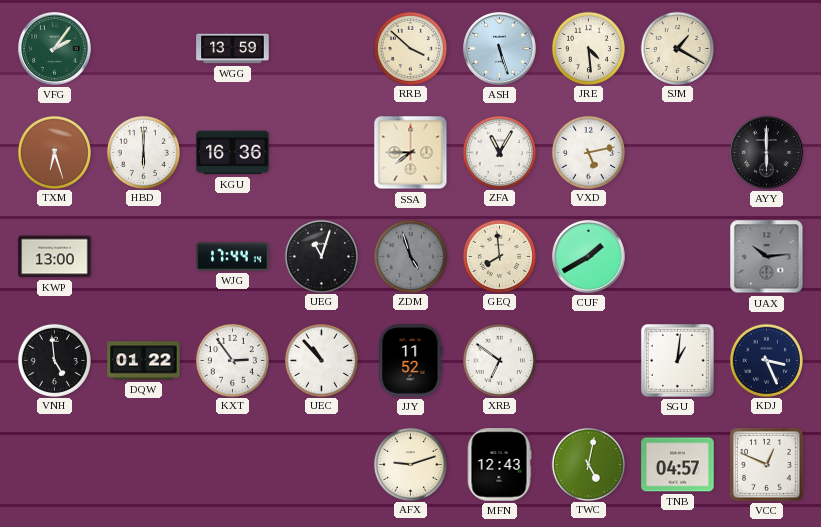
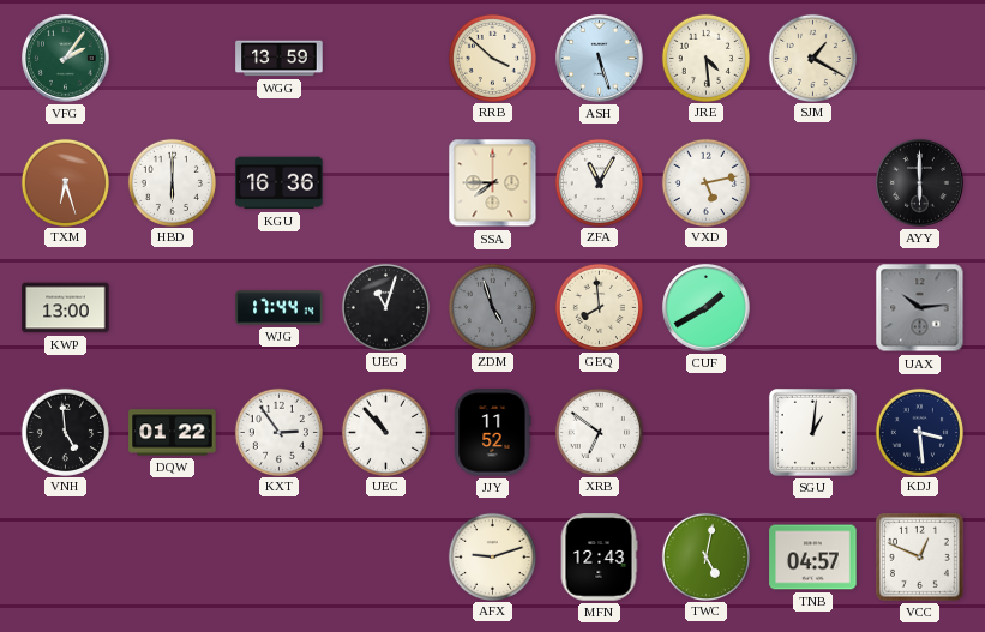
KDJ: 3:26 -> 3:29 (919, 432)
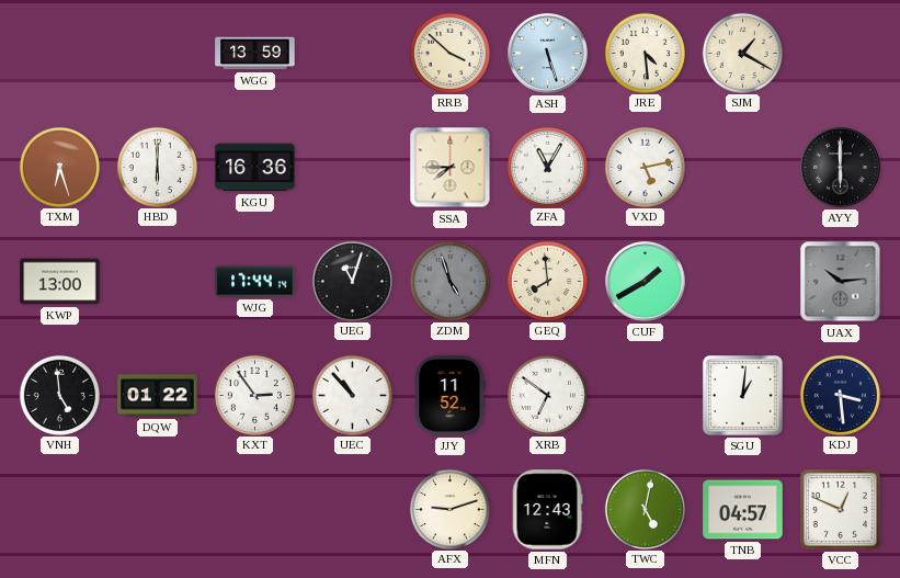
VFG: 2:06 -> none (66, 59)
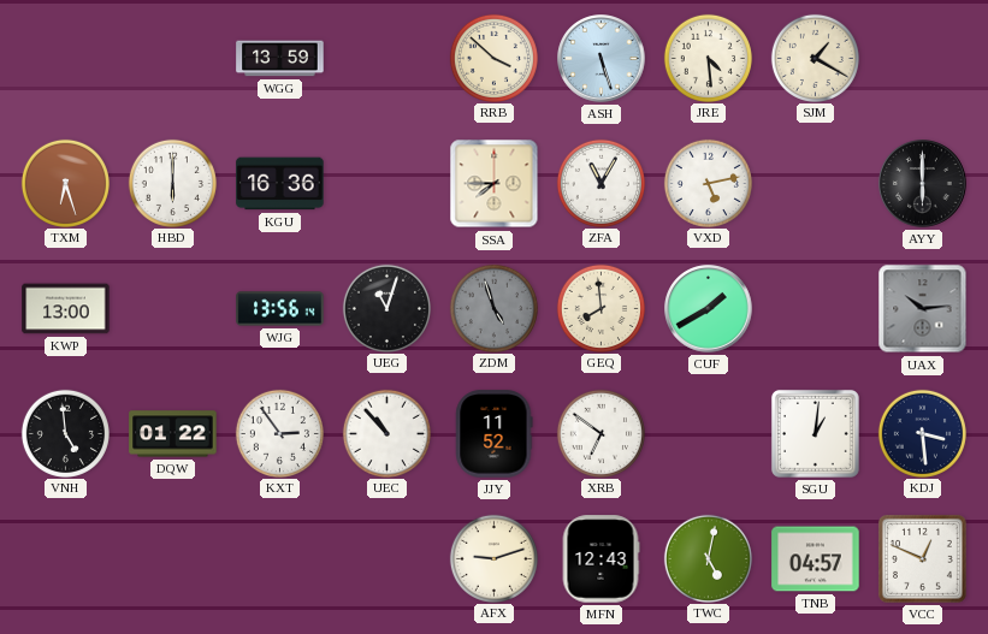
WJG: 17:44 -> 13:56 (280, 309)
